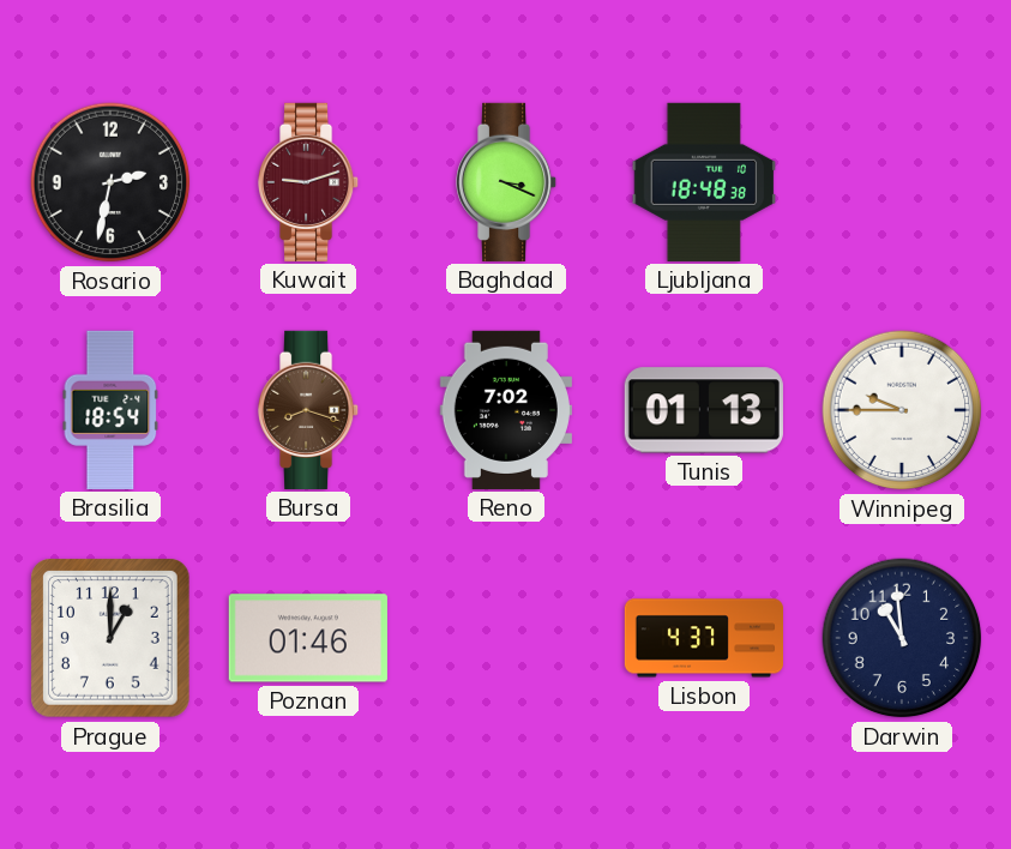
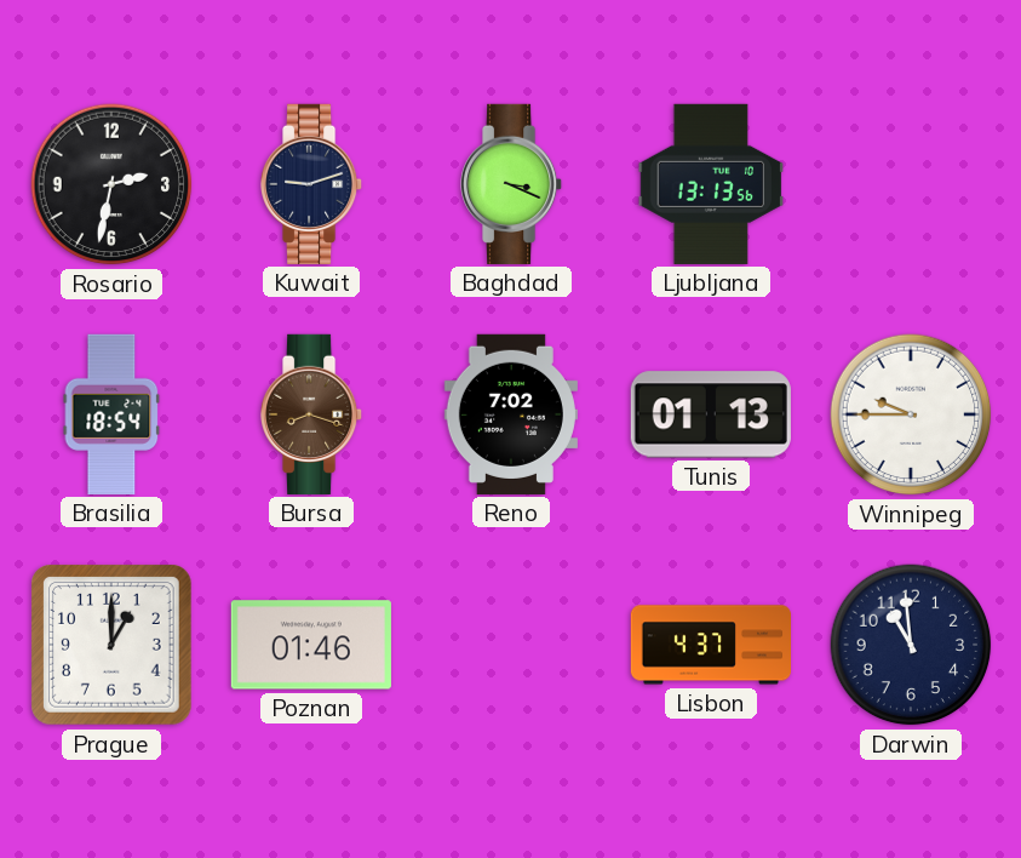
Kuwait dial: burgundy -> navy (312, 184)
Ljubljana: 18:48 -> 13:13 (711, 184)
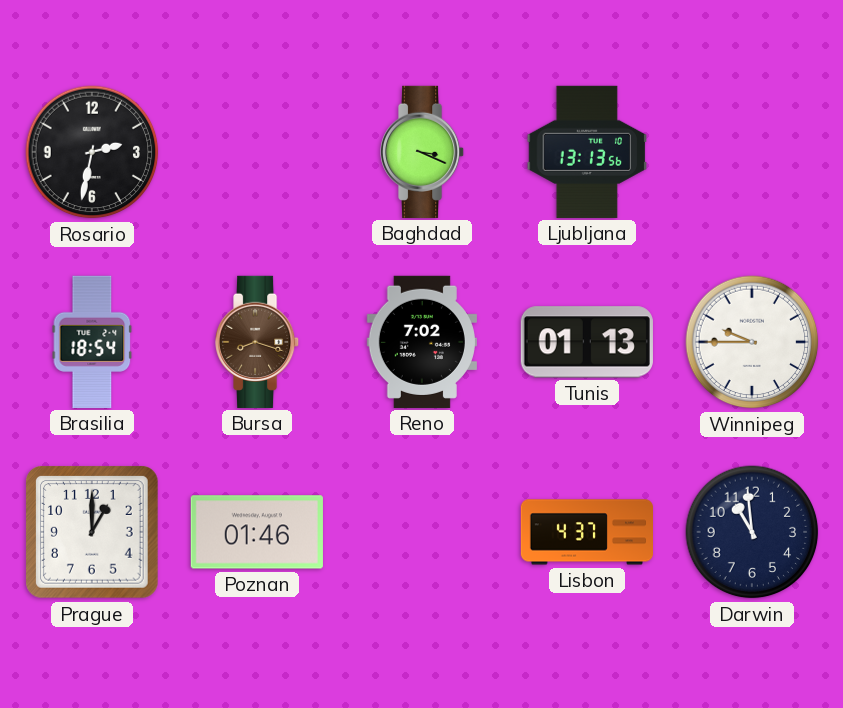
Kuwait: 9:12 -> none (312, 184)
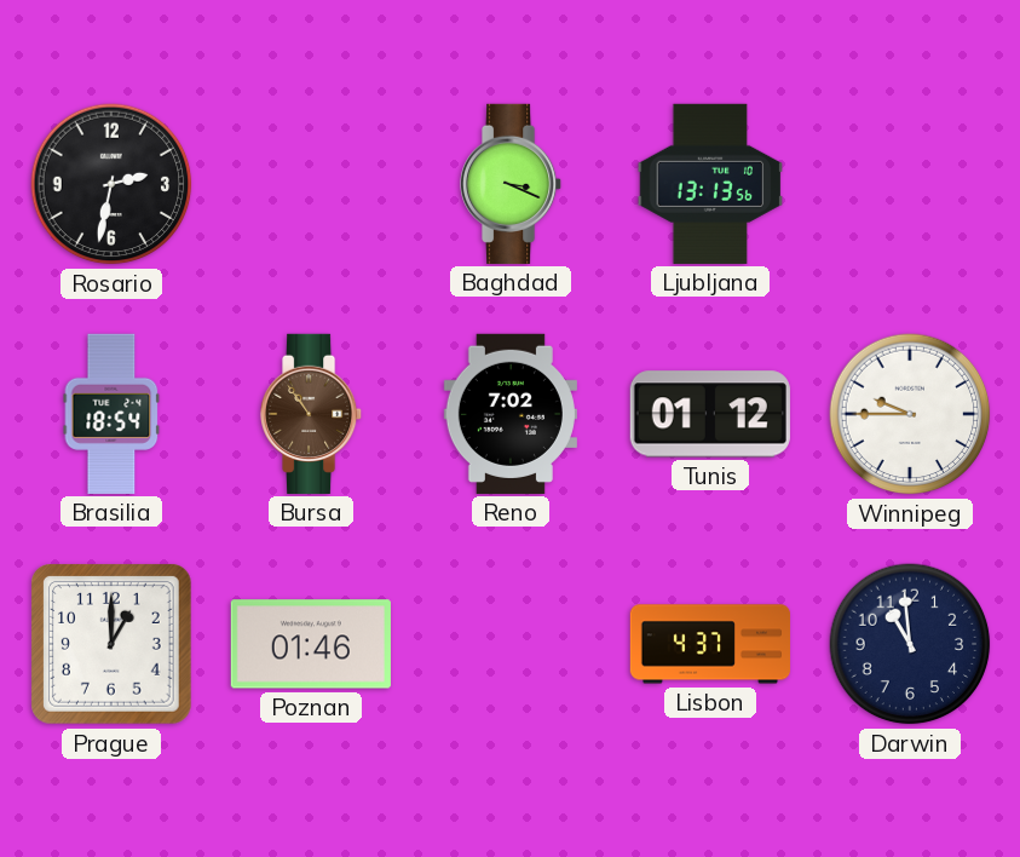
Bursa: 8:18 -> 10:54 (312, 414)
Tunis: 01:13 -> 01:12 (710, 414)
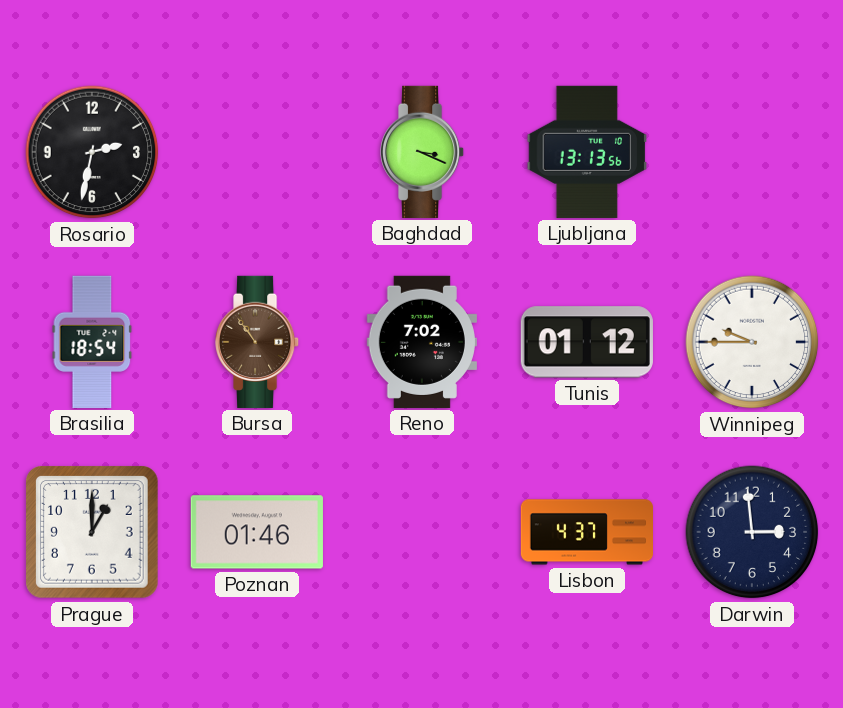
Darwin: 10:59 -> 2:59 (752, 532)
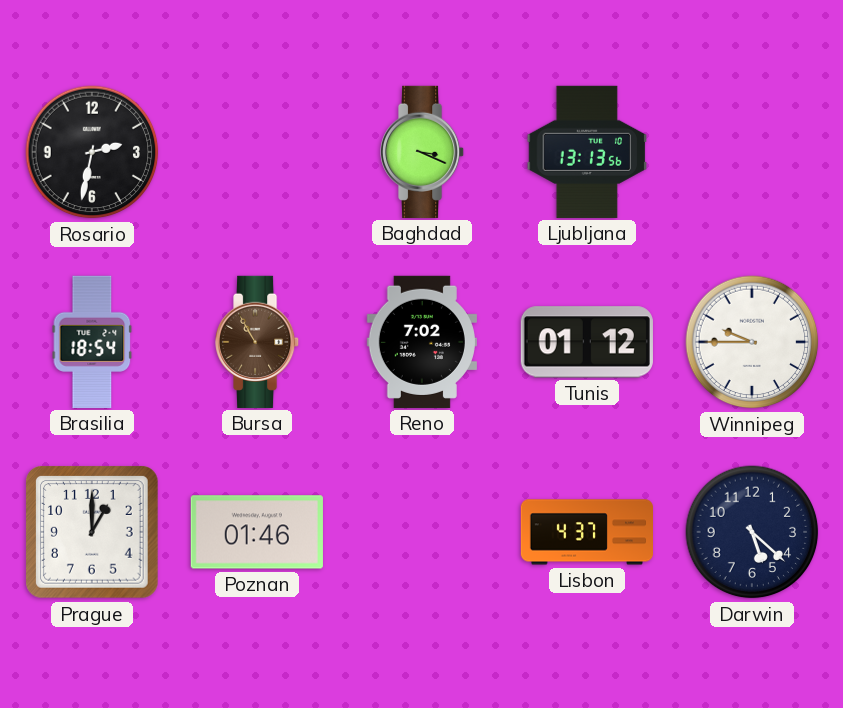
Bursa: 10:54 -> 10:55 (258, 342)
Darwin: 2:59 -> 5:22 (752, 532)
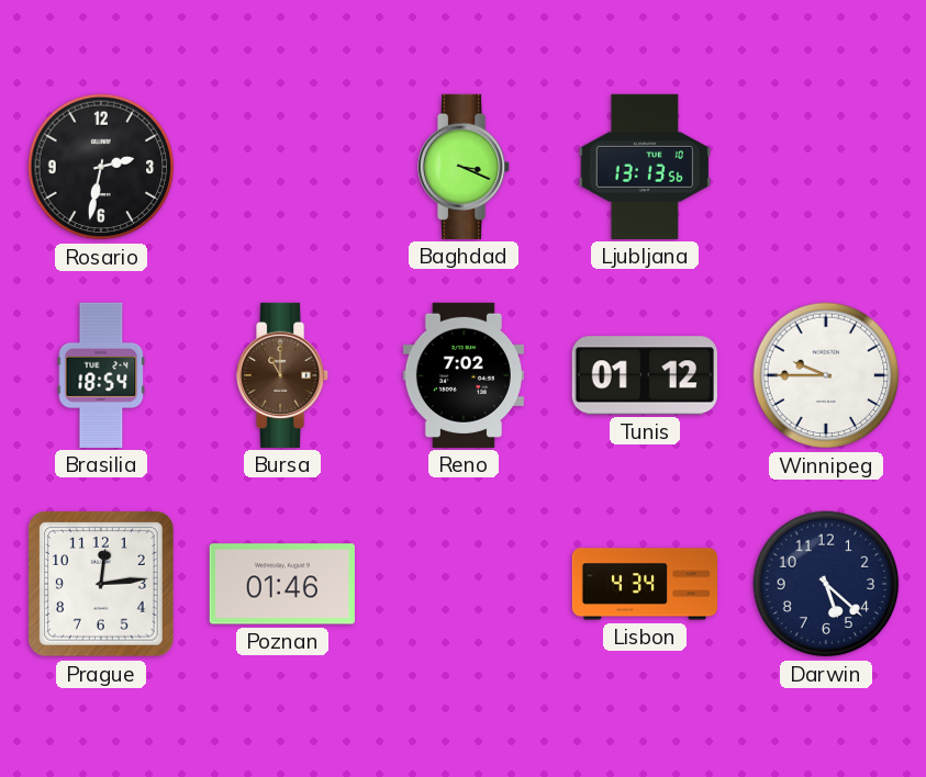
Bursa: 10:55 -> 11:00 (283, 375)
Prague: 1:00 -> 12:14 (102, 585)
Lisbon: 4:37 -> 4:34 (644, 584)
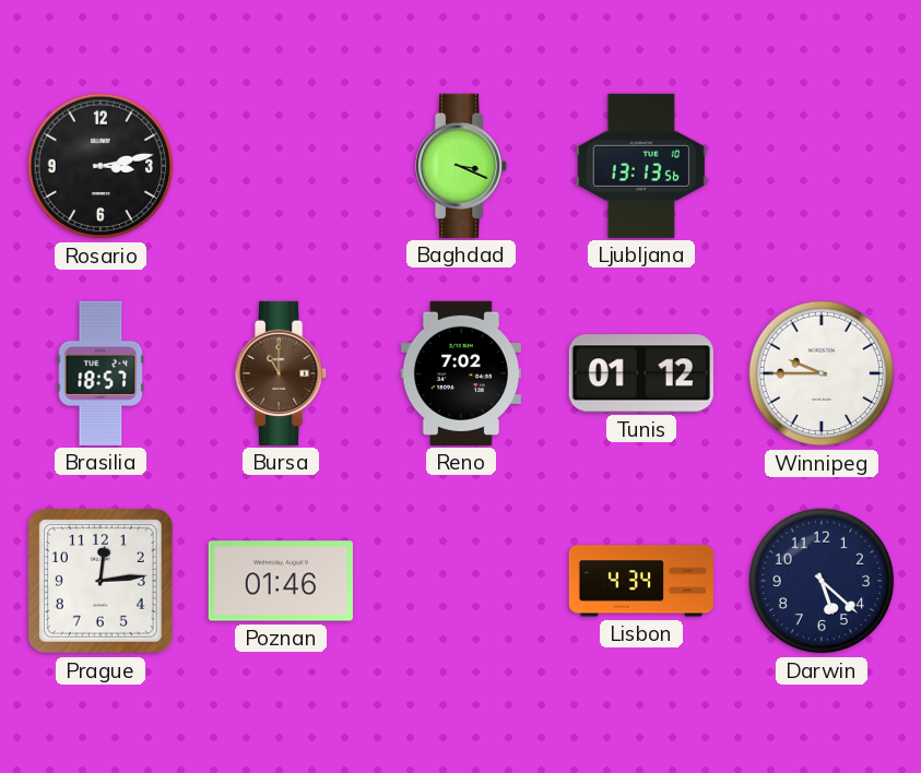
Rosario: 2:32 -> 3:13 (101, 166)
Brasilia: 18:54 -> 18:57 (101, 373)
